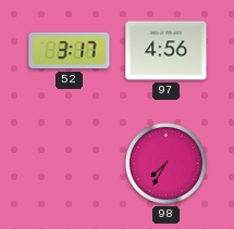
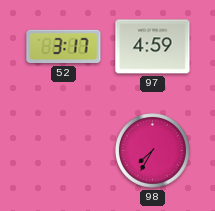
97: 4:56 -> 4:59 (153, 47)
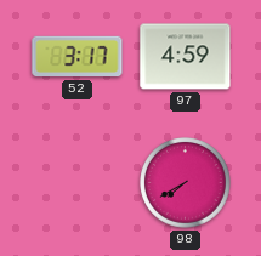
98: 7:35 -> 7:40 (186, 183)
